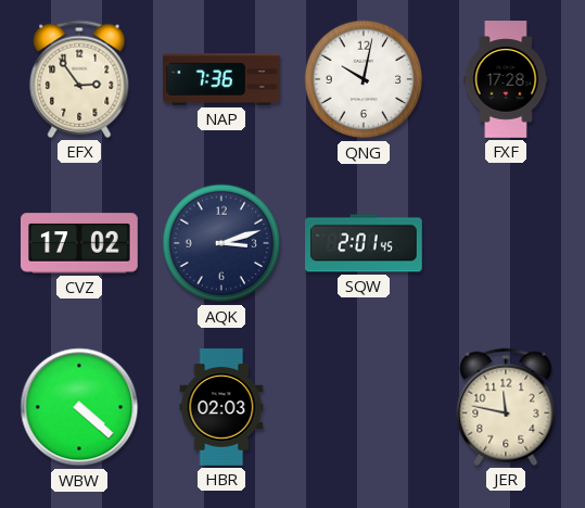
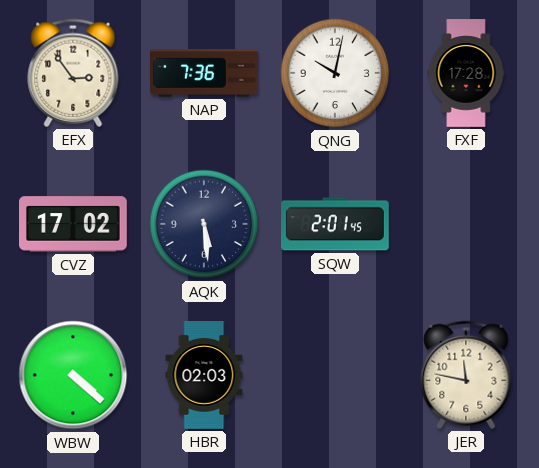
AQK: 3:12 -> 5:29 (204, 224)
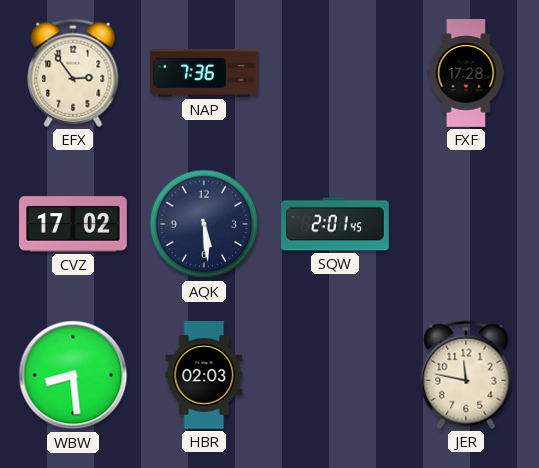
QNG: 10:02 -> none (335, 73)
WBW: 4:22 -> 8:29 (73, 375)
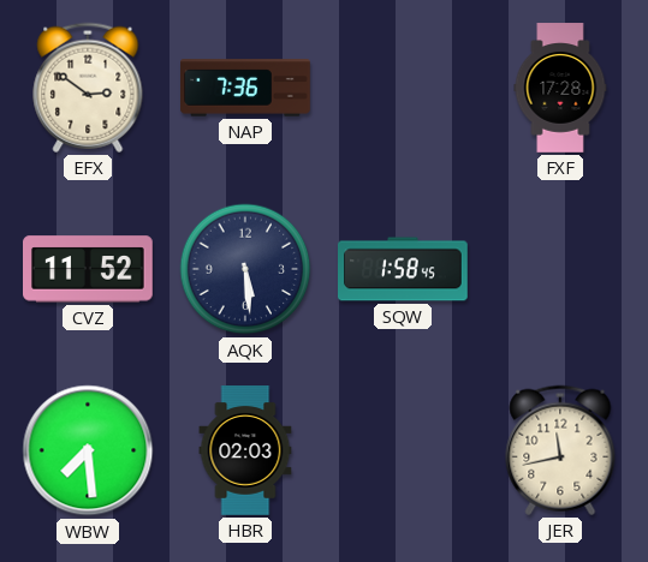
EFX: 2:54 -> 2:51 (88, 88)
CVZ: 17:02 -> 11:52 (89, 269)
SQW: 2:01 -> 1:58 (404, 269)
WBW: 8:29 -> 7:29 (88, 450)
JER: 11:47 -> 11:43 (560, 450)
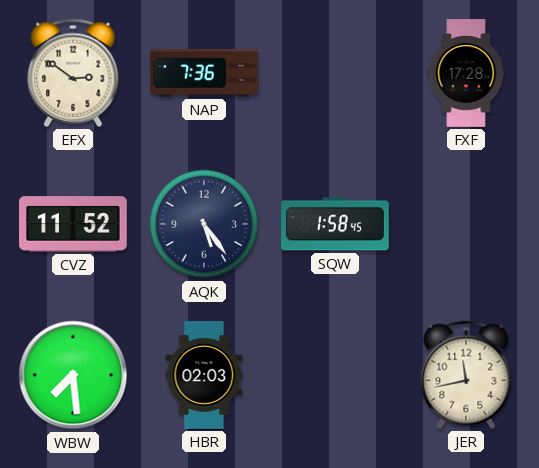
AQK: 5:29 -> 5:24 (204, 224)
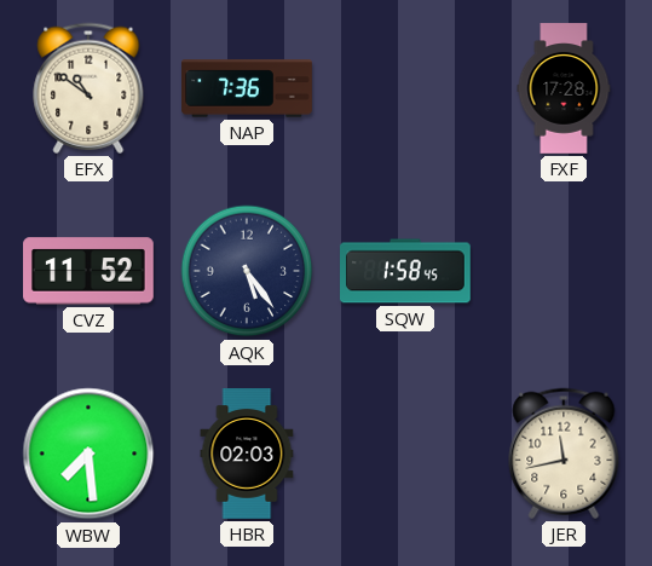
EFX: 2:51 -> 10:51 (88, 88)
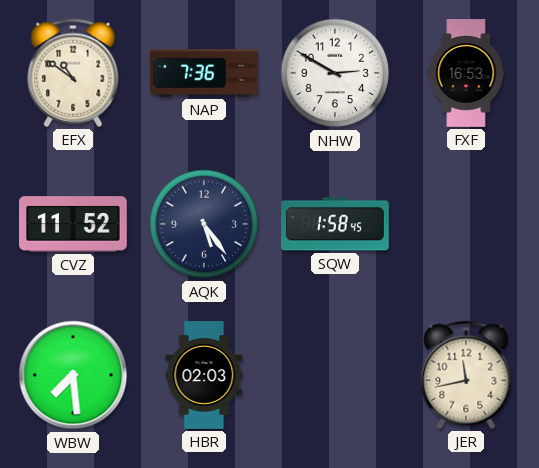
NHW: none -> 2:50 (335, 73)
FXF: 17:28 -> 16:53 (466, 73)
